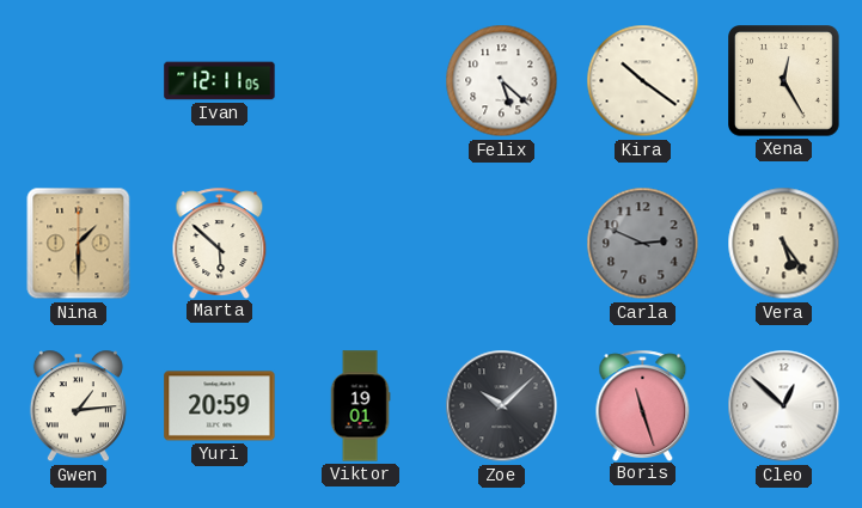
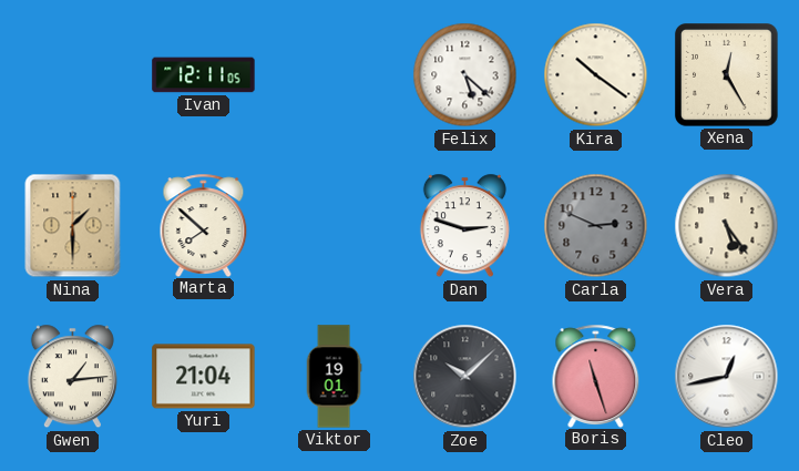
Marta: 5:52 -> 7:52 (204, 225)
Dan: none -> 2:48 (464, 226)
Yuri: 20:59 -> 21:04 (204, 377)
Cleo: 12:52 -> 12:43 (727, 377)
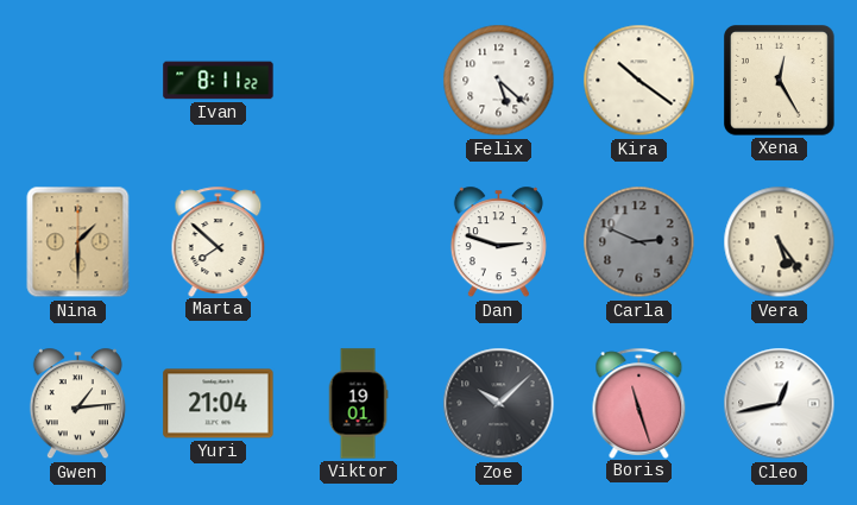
Ivan: 12:11 -> 8:11 (219, 81)
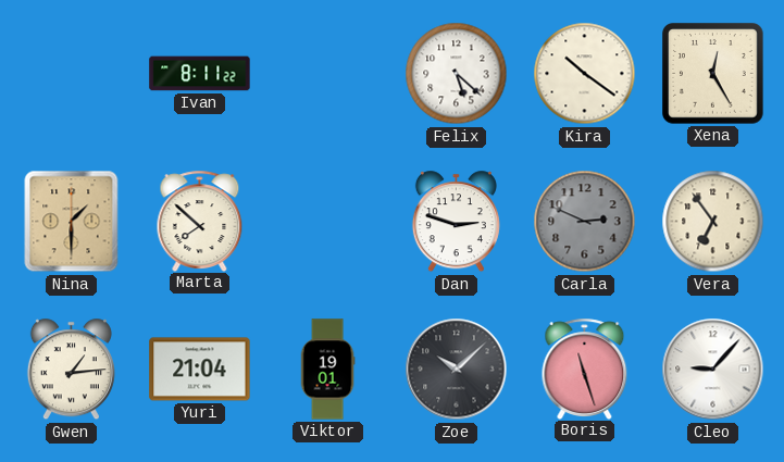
Vera: 5:24 -> 6:54 (713, 222)
Cleo: 12:43 -> 9:07 (713, 370)
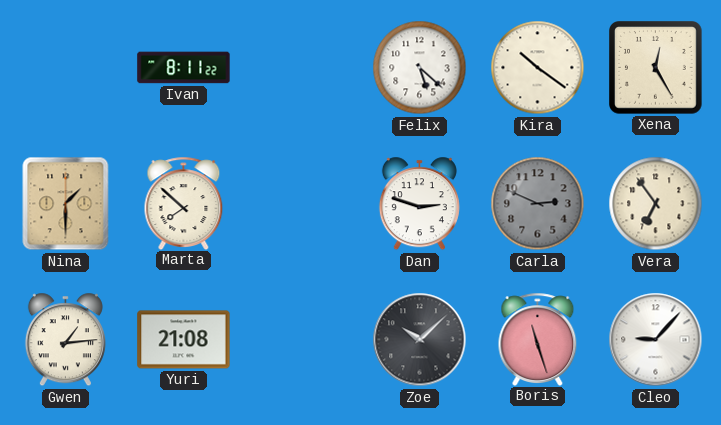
Yuri: 21:04 -> 21:08 (184, 340)
Viktor: 19:01 -> none (327, 370)
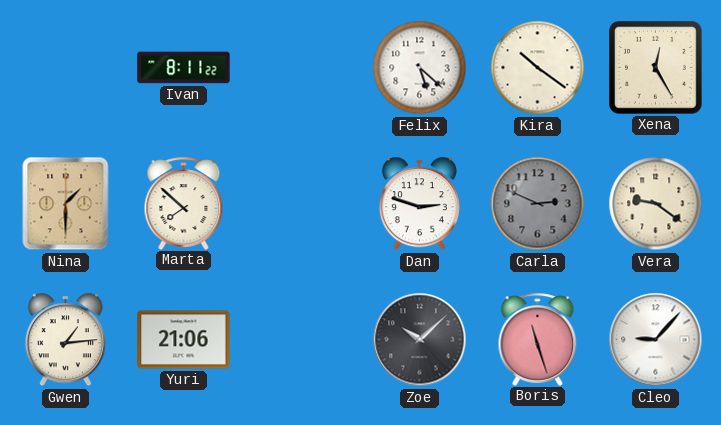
Vera: 6:54 -> 9:21 (656, 204)
Yuri: 21:08 -> 21:06 (184, 340)
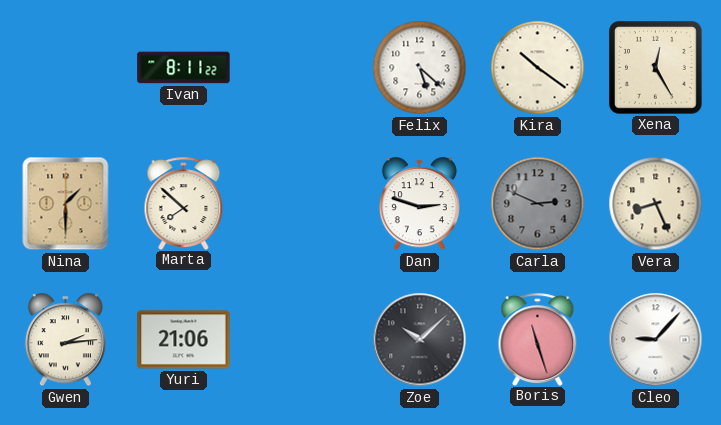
Vera: 9:21 -> 8:26 (656, 204)
Gwen: 1:14 -> 2:14 (65, 340)
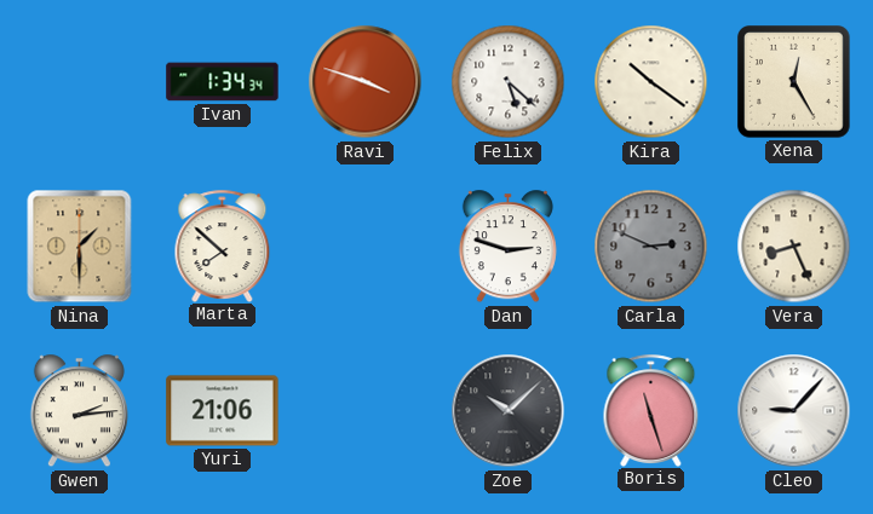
Ivan: 8:11 -> 1:34 (223, 82)
Ravi: none -> 3:48 (366, 82)
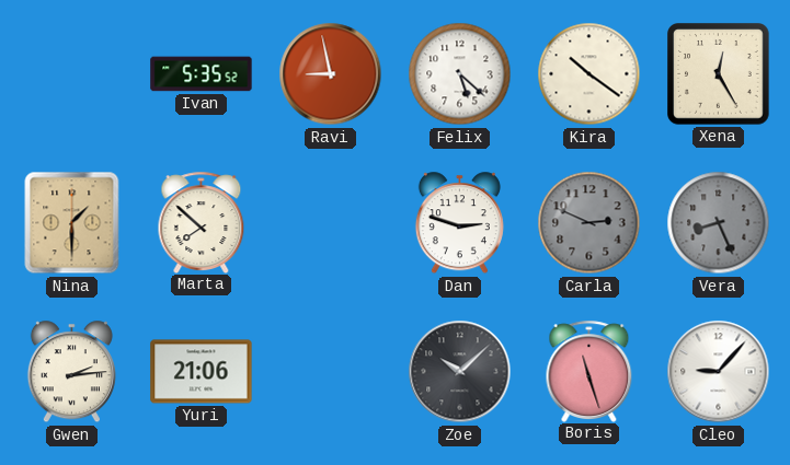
Ivan: 1:34 -> 5:35 (202, 74)
Ravi: 3:48 -> 8:58 (331, 74)
Vera dial: cream -> grey (719, 223)
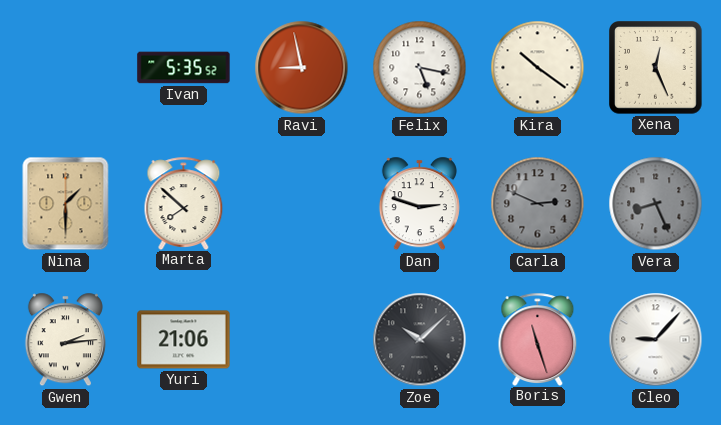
Felix: 5:22 -> 5:17 (420, 68)
Xena: 12:25 -> 12:26 (656, 68)
